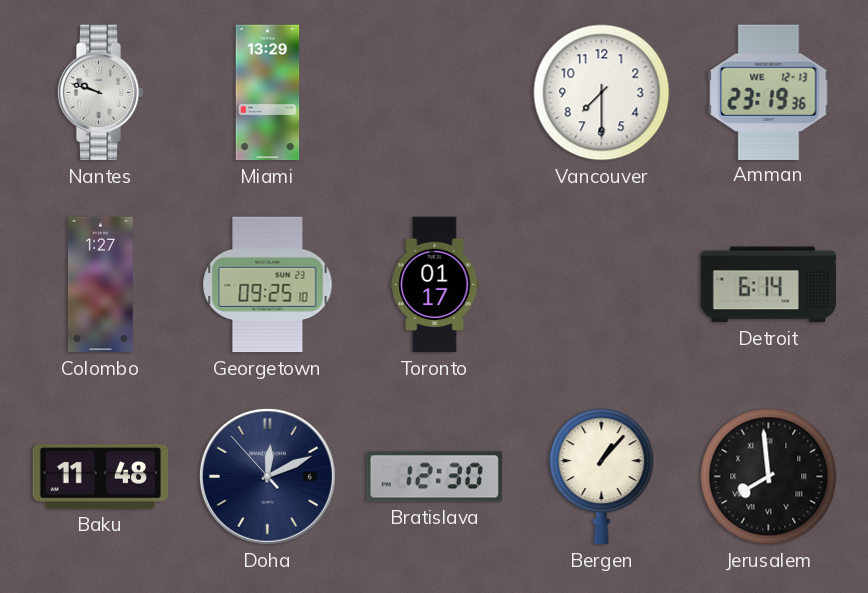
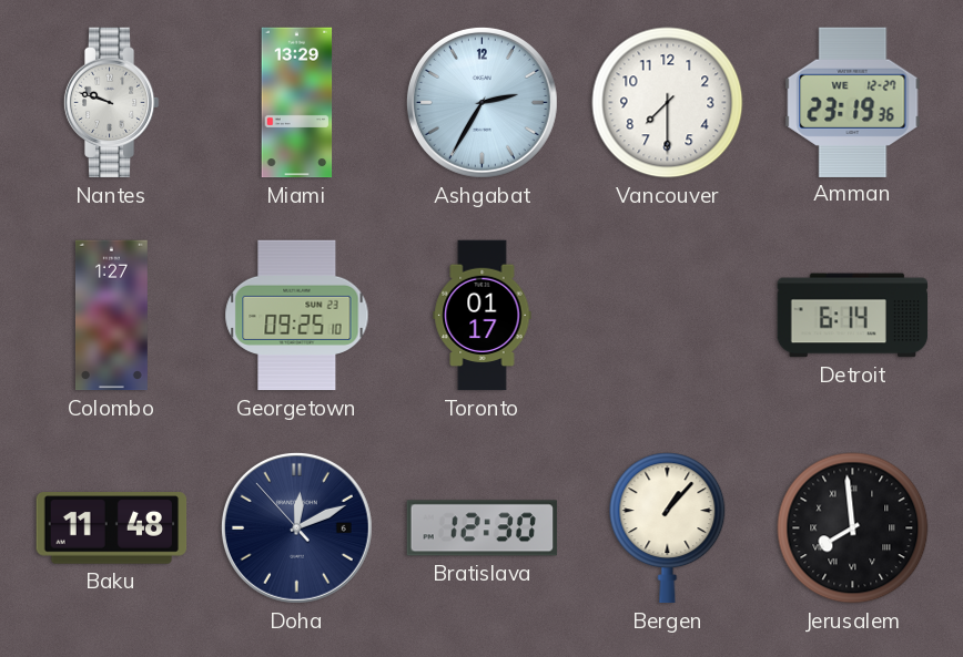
Ashgabat: none -> 2:35 (481, 102)
Amman date: WE 12-13 -> WE 12-27 (853, 102)
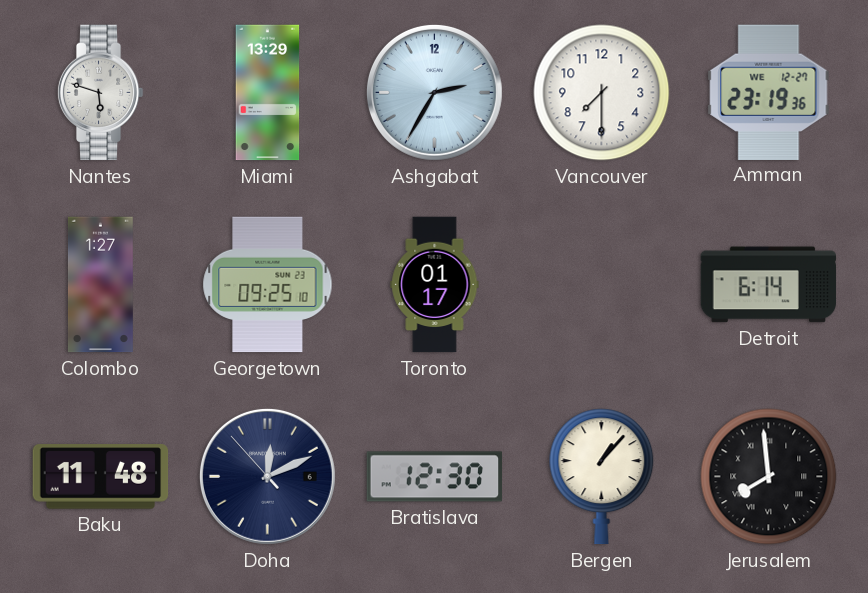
Nantes: 9:48 -> 5:48 (100, 93)
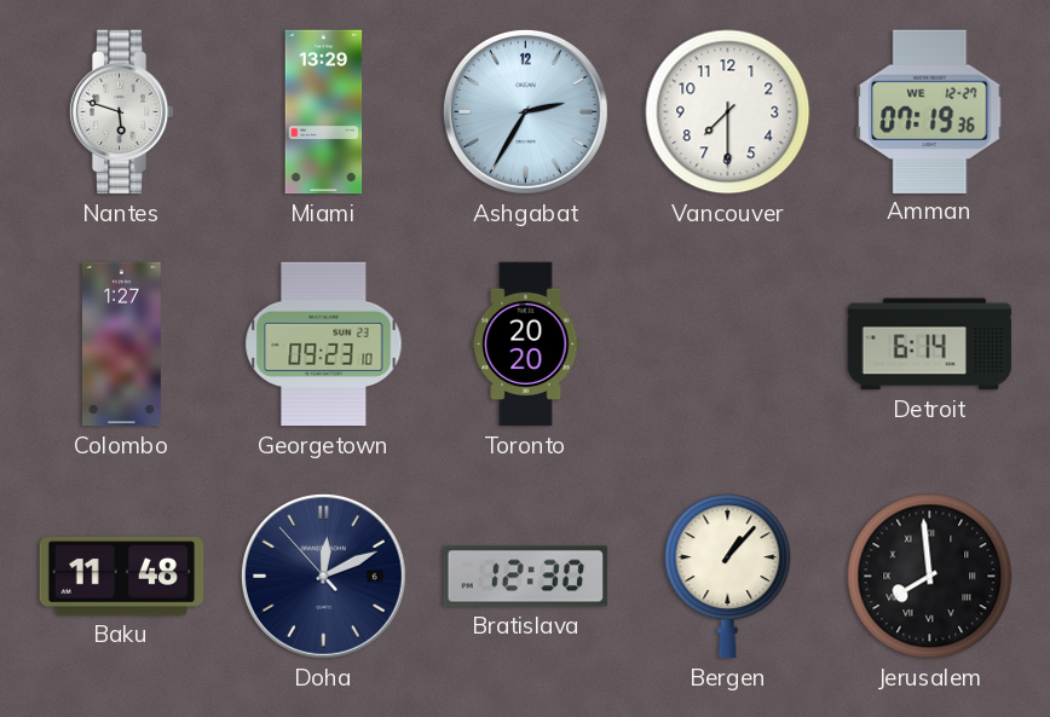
Amman: 23:19 -> 07:19 (930, 111)
Georgetown: 09:25 -> 09:23 (324, 345)
Toronto: 01:17 -> 20:20 (526, 345)
